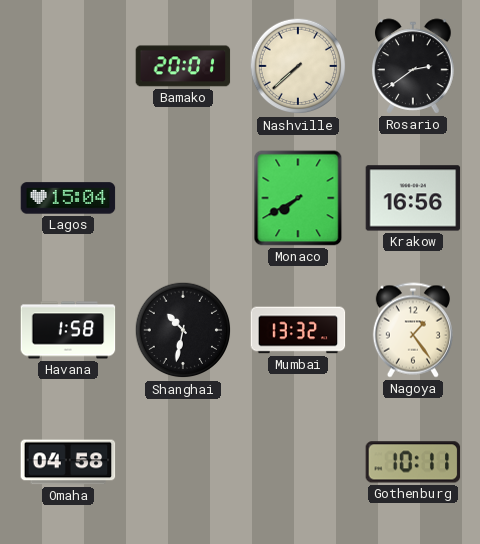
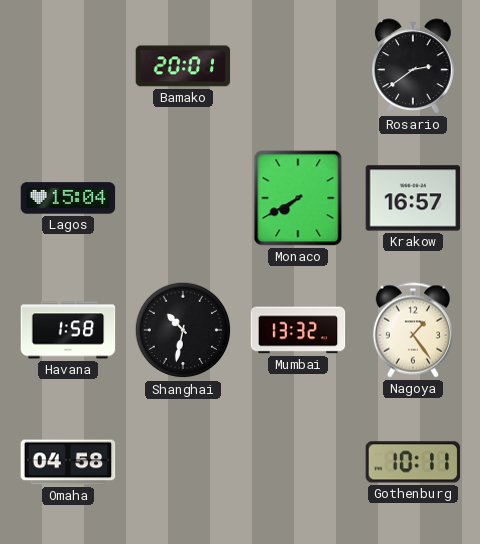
Nashville: 7:38 -> none (298, 66)
Krakow: 16:56 -> 16:57 (413, 198)
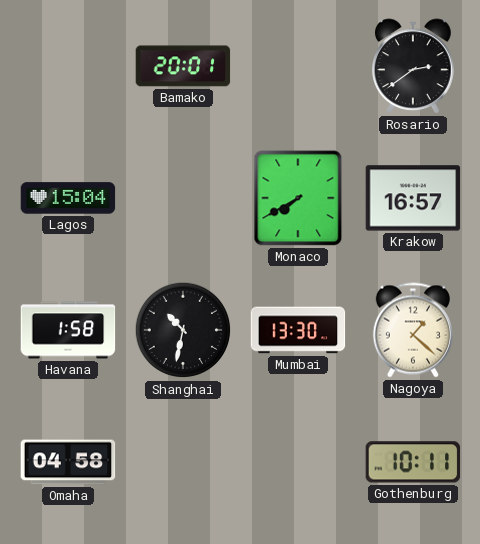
Mumbai: 13:32 -> 13:30 (298, 330)
Nagoya: 1:24 -> 1:22 (413, 330)
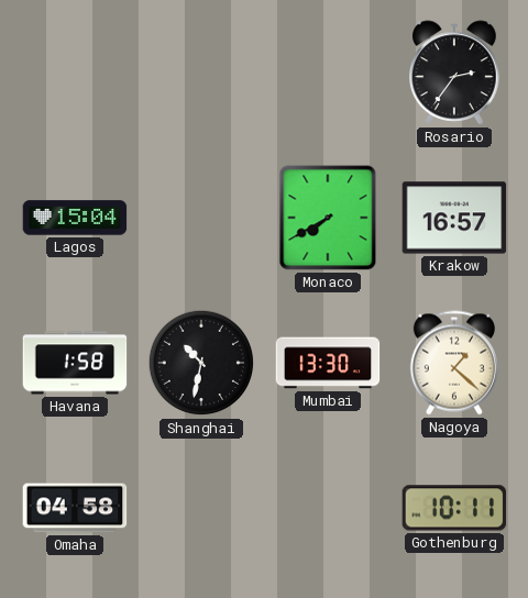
Bamako: 20:01 -> none (183, 66)
Rosario: 2:39 -> 2:36 (454, 73)
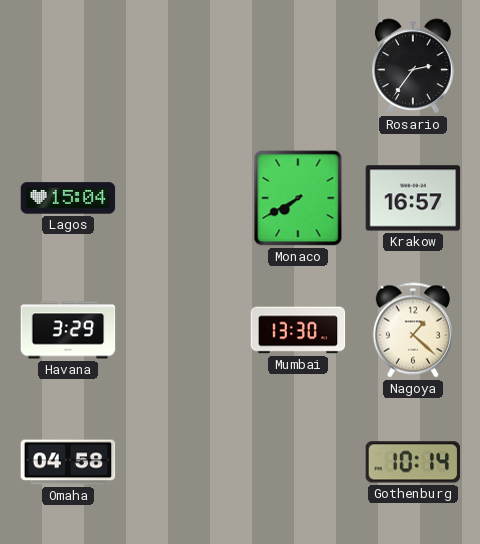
Havana: 1:58 -> 3:29 (68, 330)
Shanghai: 10:32 -> none (201, 363)
Gothenburg: 10:11 -> 10:14 (413, 462)
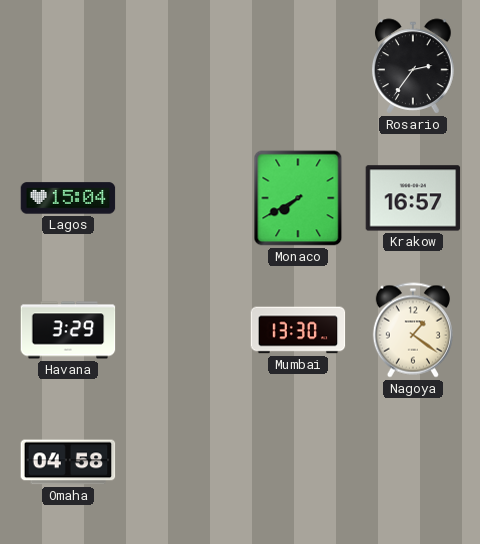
Nagoya: 1:22 -> 1:21 (413, 330)
Gothenburg: 10:14 -> none (413, 462)
